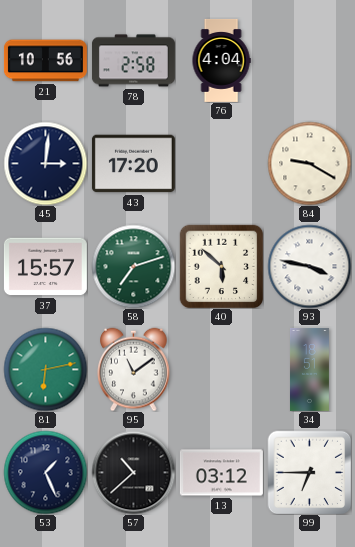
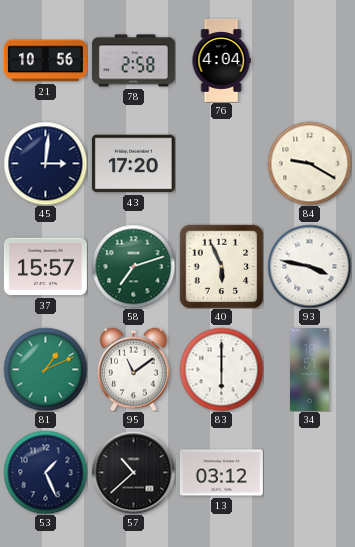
40: 5:52 -> 5:56 (221, 266)
81: 6:13 -> 1:11 (45, 369)
83: none -> 6:00 (221, 369)
99: 6:45 -> none (309, 472)
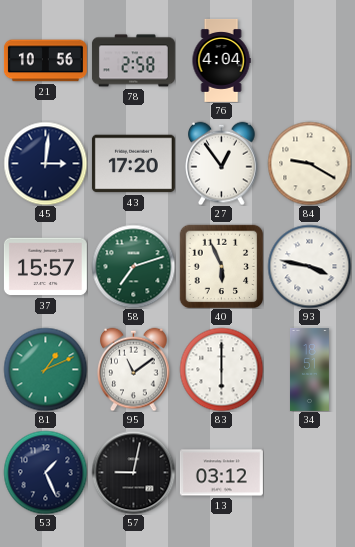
27: none -> 12:54 (222, 163)
57: 10:38 -> 9:02 (133, 472)
